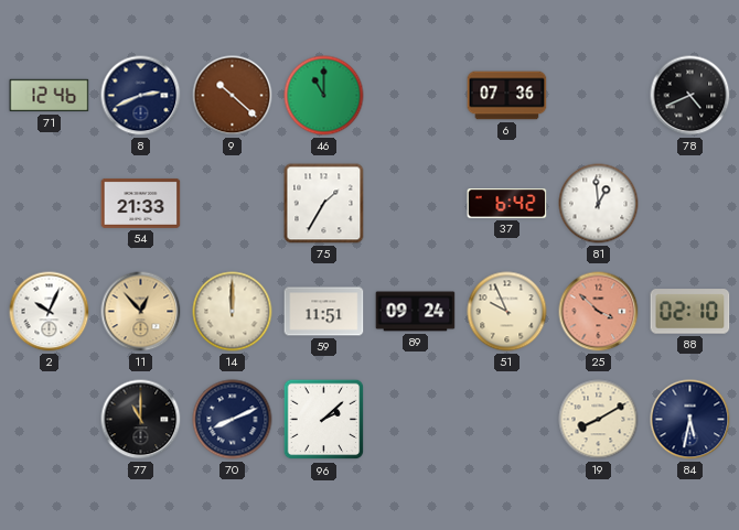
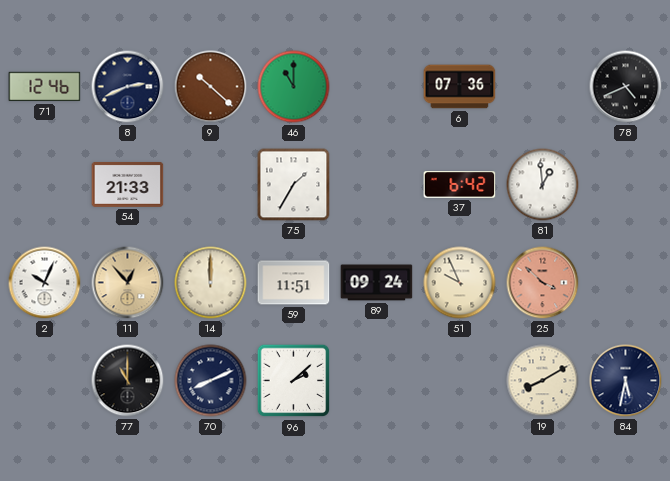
88: 02:10 -> none (690, 312)
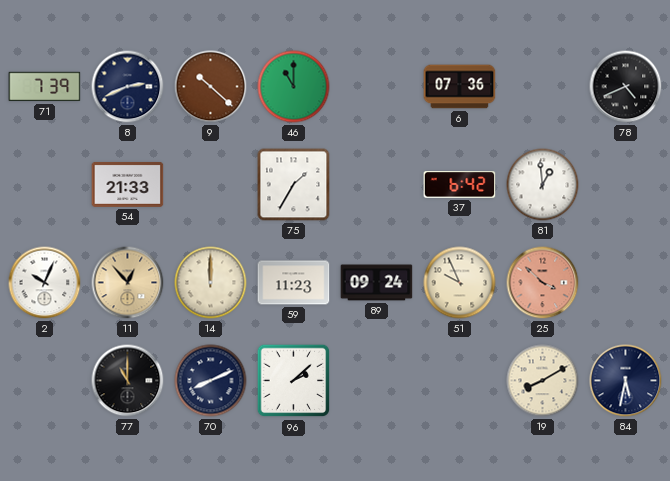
71: 12:46 -> 7:39 (45, 87)
59: 11:51 -> 11:23 (294, 283)
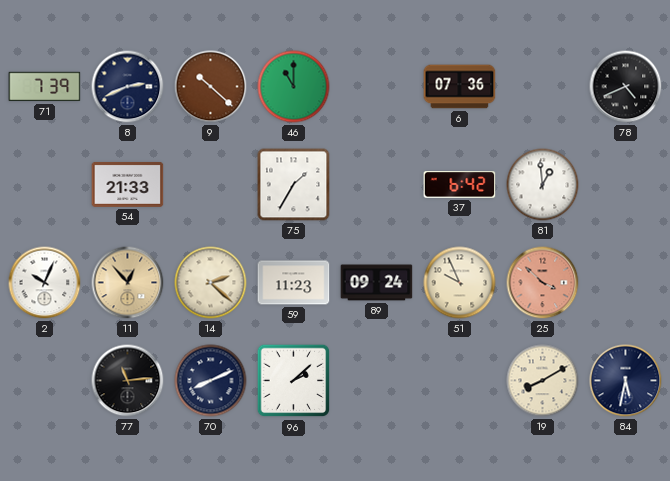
14: 12:00 -> 2:22 (211, 283)
77: 11:00 -> 11:14 (128, 381)
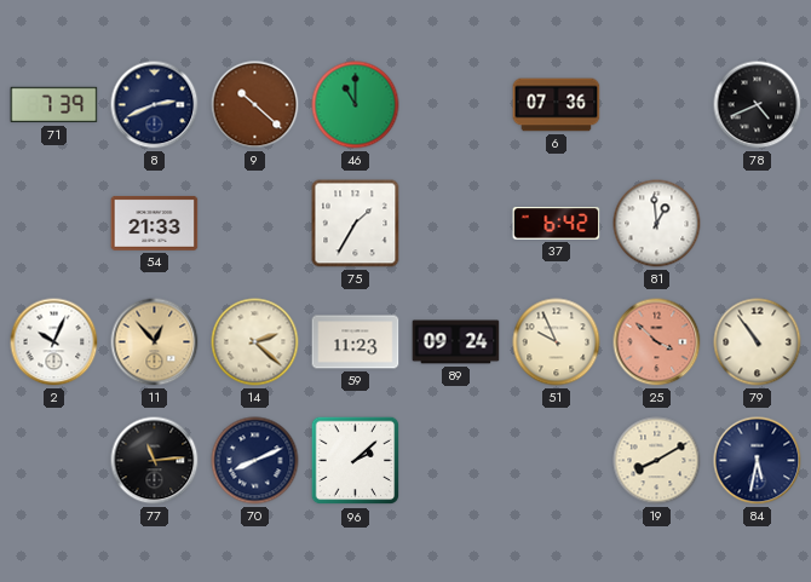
79: none -> 10:54 (758, 342)
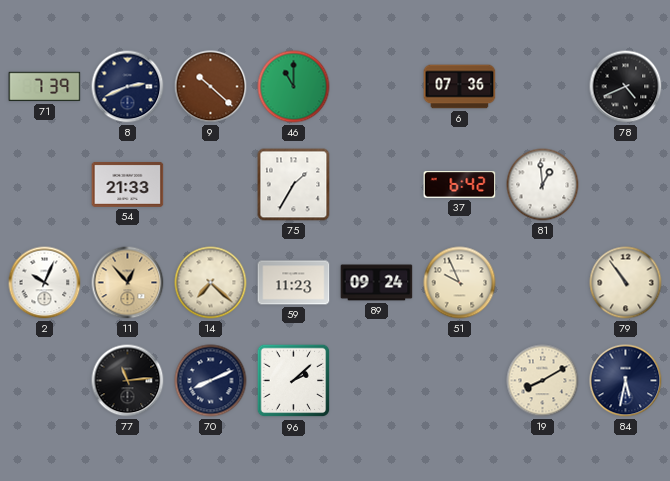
14: 2:22 -> 7:22 (211, 283)
25: 3:52 -> none (657, 342)
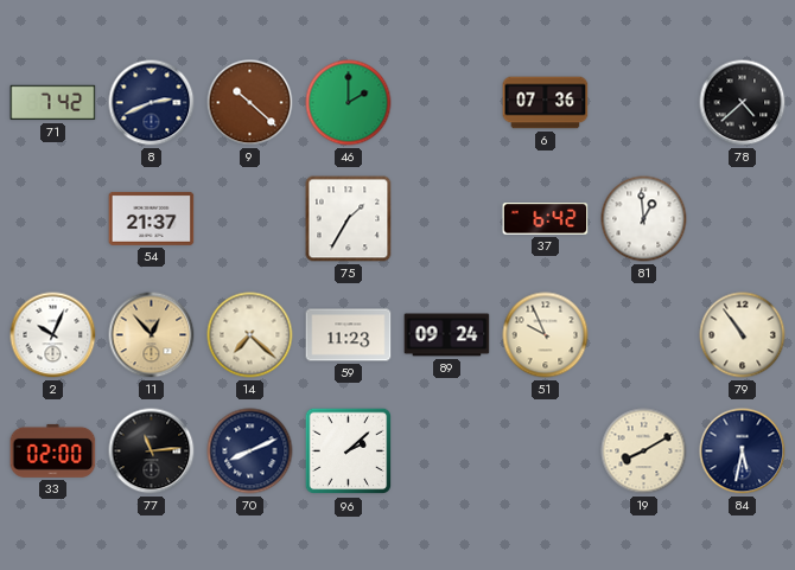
71: 7:39 -> 7:42 (53, 103)
46: 11:00 -> 2:00 (349, 103)
78: 4:41 -> 4:38 (743, 103)
54: 21:33 -> 21:37 (152, 218)
33: none -> 02:00 (53, 450)
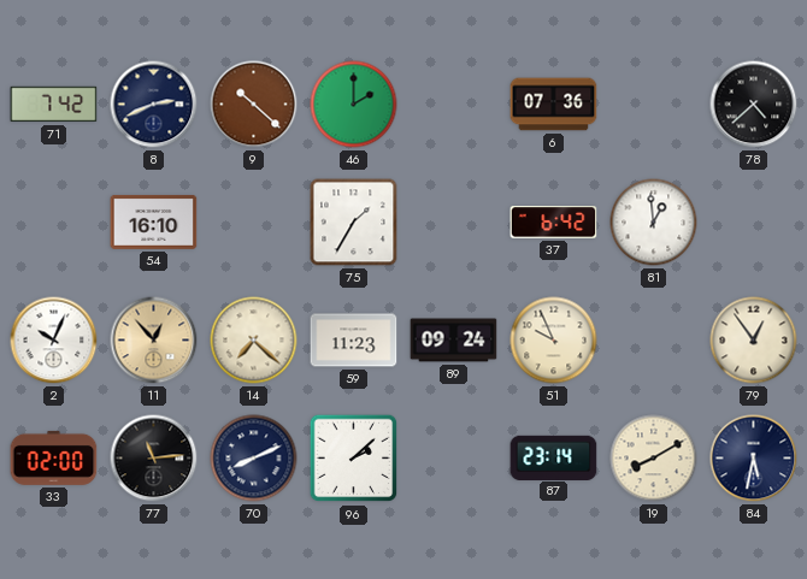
54: 21:37 -> 16:10 (154, 221)
79: 10:54 -> 12:54 (754, 341)
87: none -> 23:14 (554, 457)
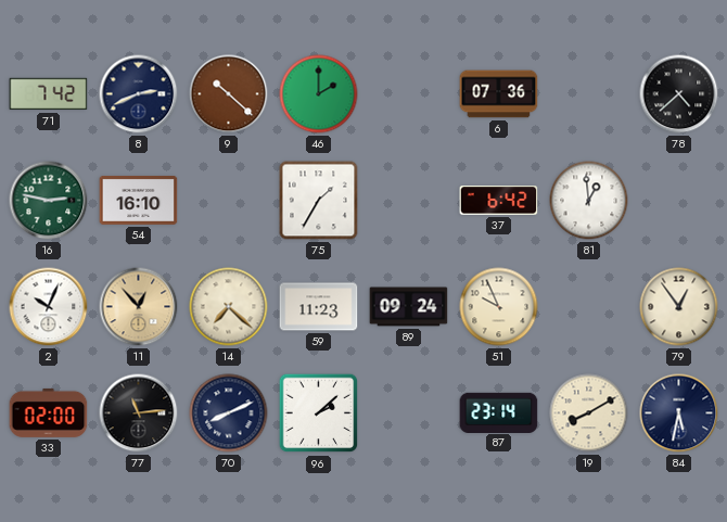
16: none -> 2:47 (49, 201)
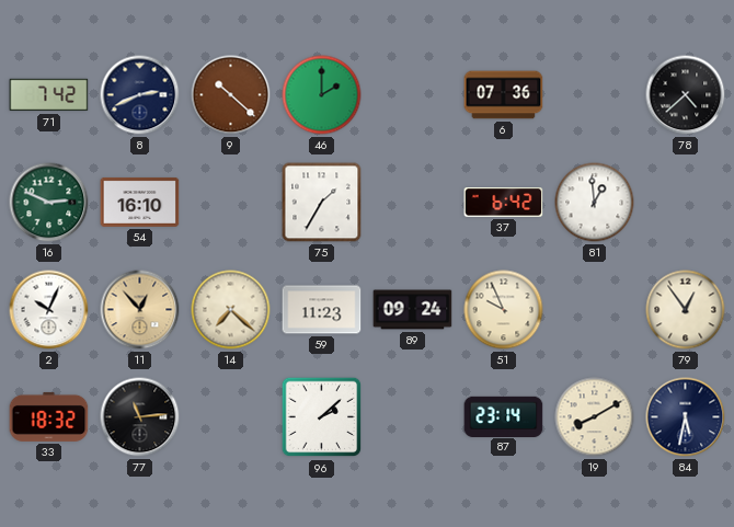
16: 2:47 -> 2:49 (49, 203)
33: 02:00 -> 18:32 (49, 416)
70: 8:11 -> none (229, 413)
